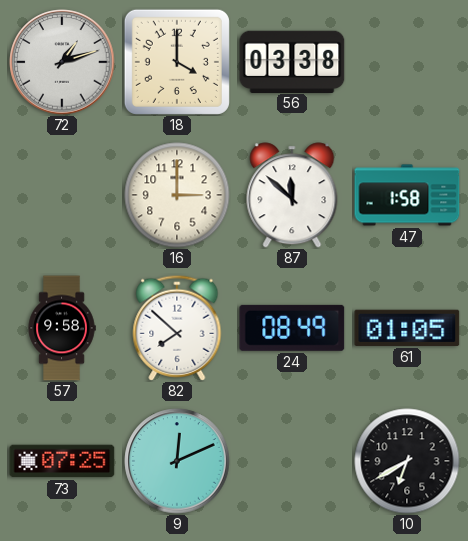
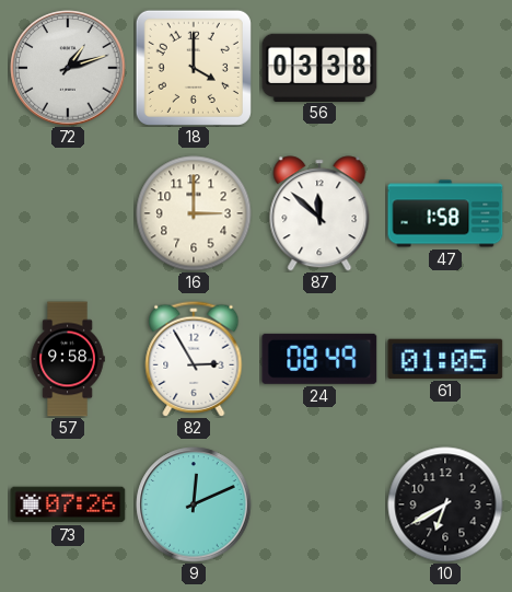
82: 7:52 -> 2:55 (194, 359)
73: 07:25 -> 07:26 (68, 504)
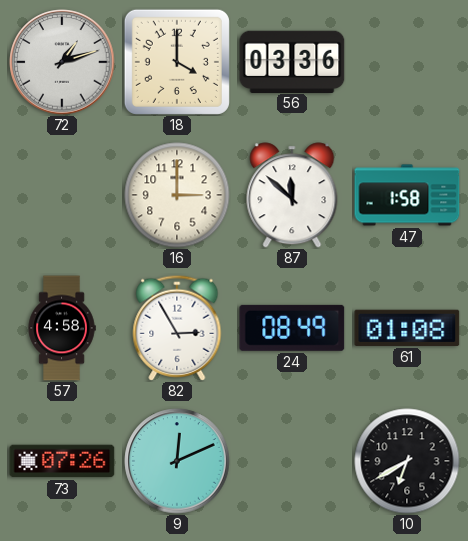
56: 03:38 -> 03:36 (292, 61)
57: 9:58 -> 4:58 (62, 328)
61: 01:05 -> 01:08 (407, 328)
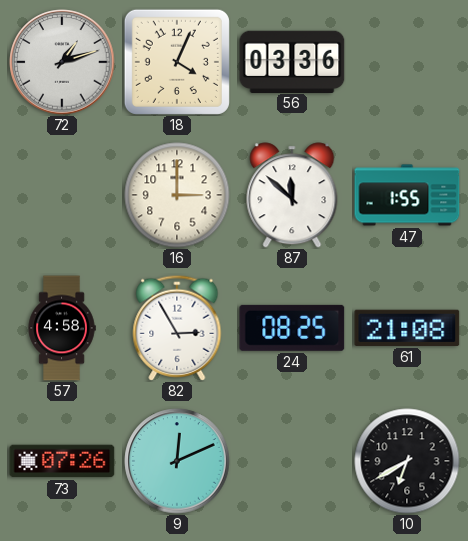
18: 4:00 -> 4:04 (177, 62)
47: 1:58 -> 1:55 (407, 195)
24: 08:49 -> 08:25 (292, 328)
61: 01:08 -> 21:08 (407, 328)
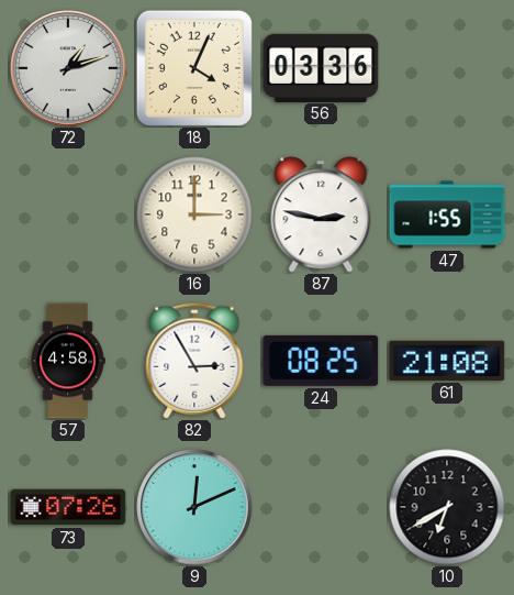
87: 11:52 -> 2:47 (321, 214)
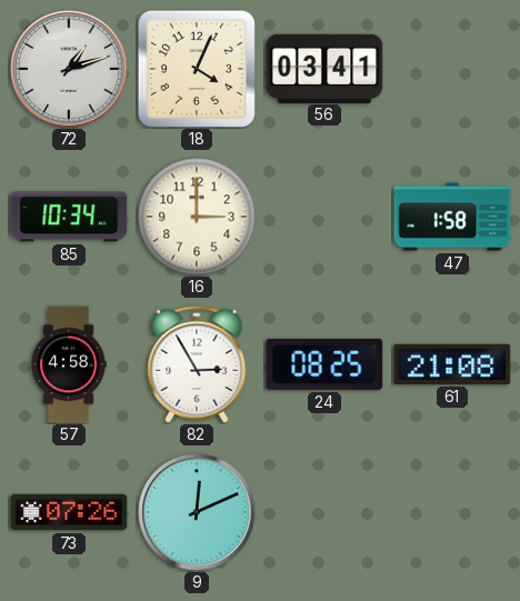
56: 03:36 -> 03:41 (324, 68)
85: none -> 10:34 (69, 217)
87: 2:47 -> none (321, 214)
47: 1:55 -> 1:58 (452, 217)
10: 6:40 -> none (447, 507)
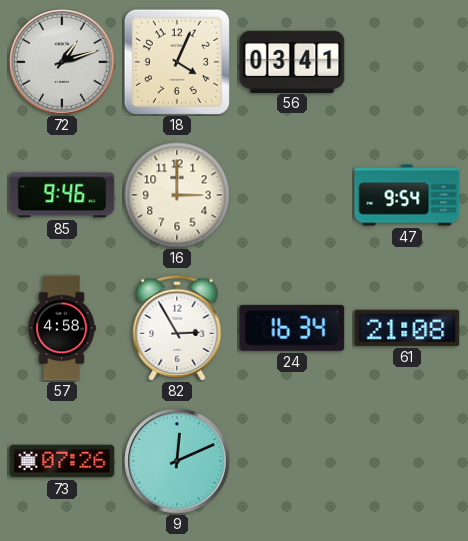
85: 10:34 -> 9:46 (62, 195)
47: 1:58 -> 9:54 (407, 195)
24: 08:25 -> 16:34 (292, 328)
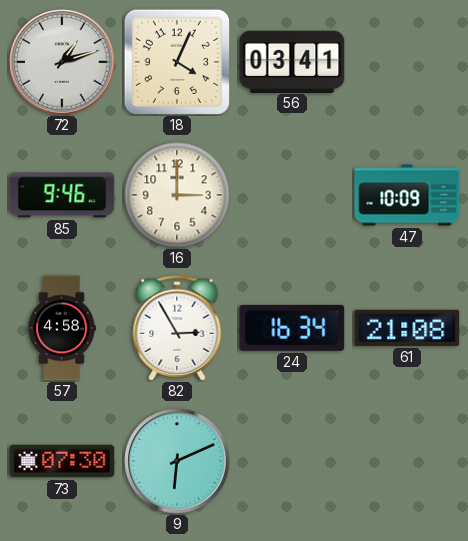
47: 9:54 -> 10:09 (407, 195)
73: 07:26 -> 07:30 (62, 461)
9: 12:11 -> 6:11 (177, 461)
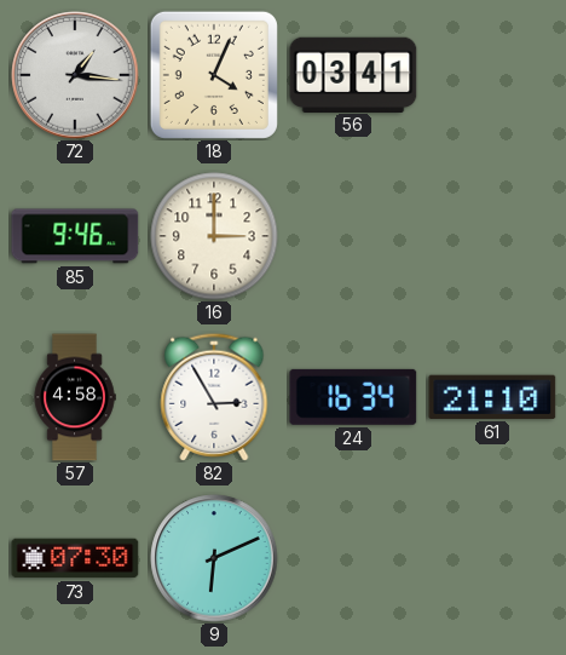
72: 1:12 -> 1:16 (75, 75)
47: 10:09 -> none (407, 195)
61: 21:08 -> 21:10 (492, 397)
